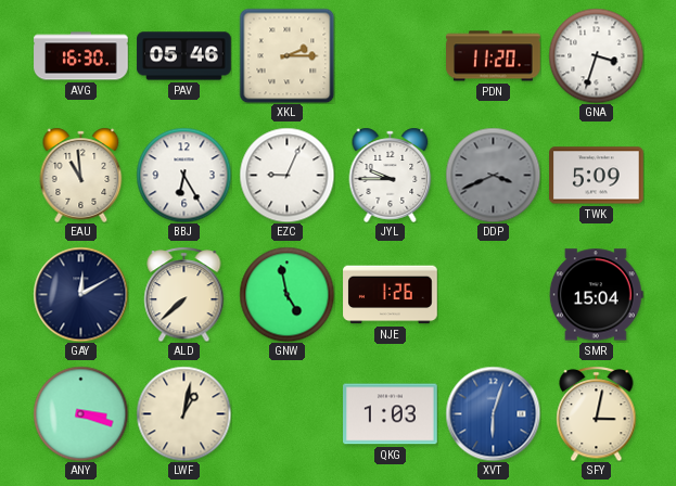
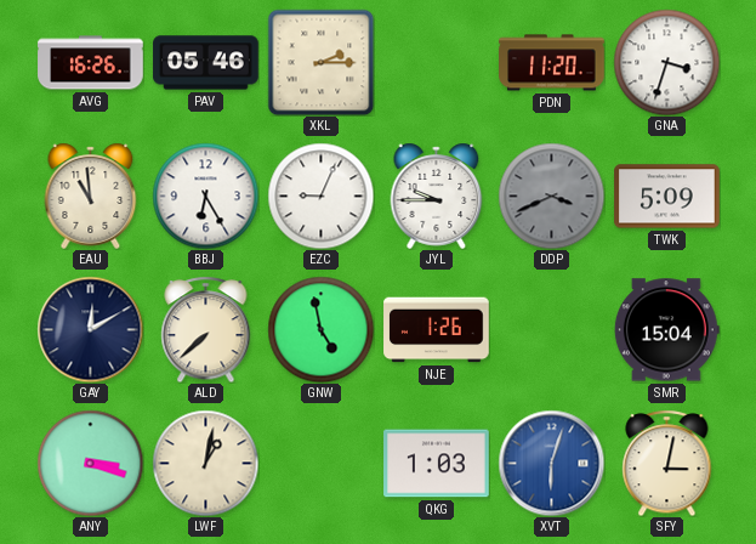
AVG: 16:30 -> 16:26 (91, 63)
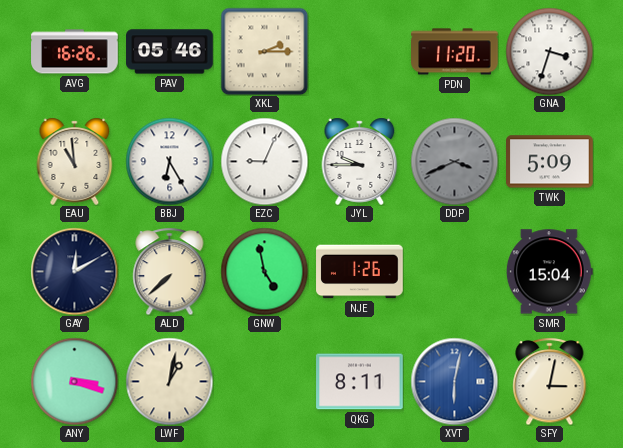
QKG: 1:03 -> 8:11 (360, 382)
XVT: 6:03 -> 6:02 (454, 381)
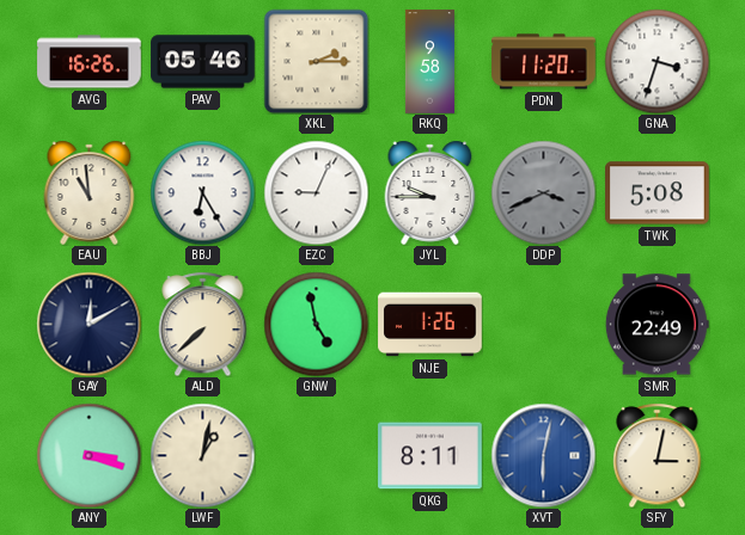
RKQ: none -> 9:58 (429, 62)
TWK: 5:09 -> 5:08 (658, 193)
SMR: 15:04 -> 22:49 (657, 325)
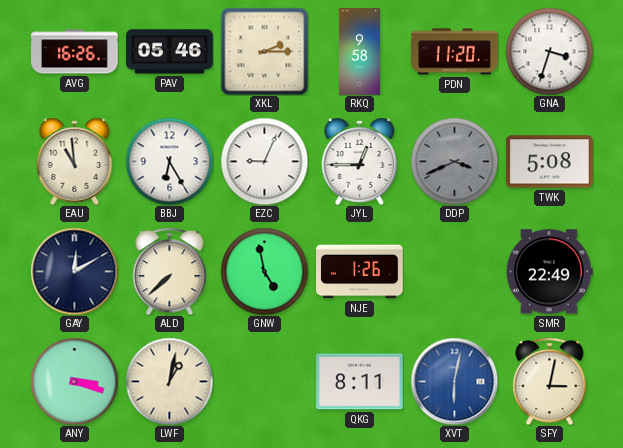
JYL: 9:45 -> 12:45 (360, 161)
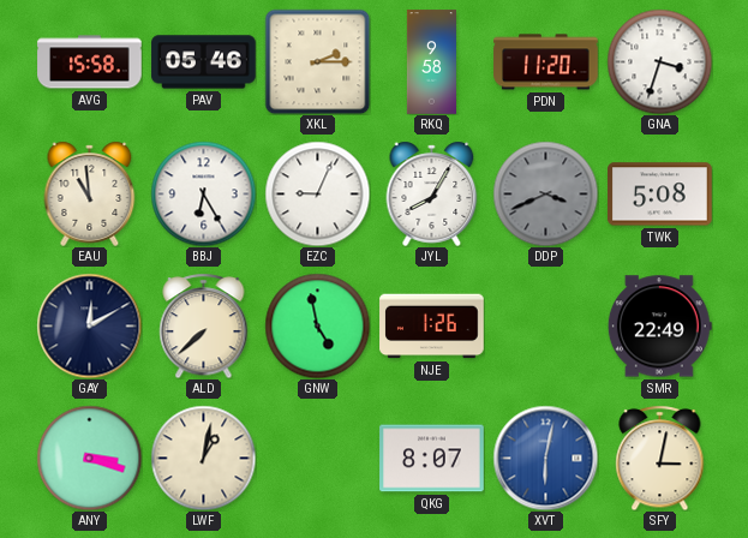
AVG: 16:26 -> 15:58 (90, 62)
JYL: 12:45 -> 8:05 (432, 193)
QKG: 8:11 -> 8:07 (432, 459)
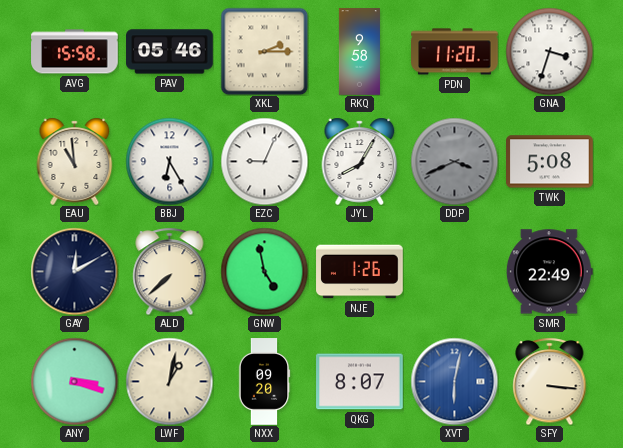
NXX: none -> 09:20 (264, 382)
SFY: 3:02 -> 3:16 (550, 381)
